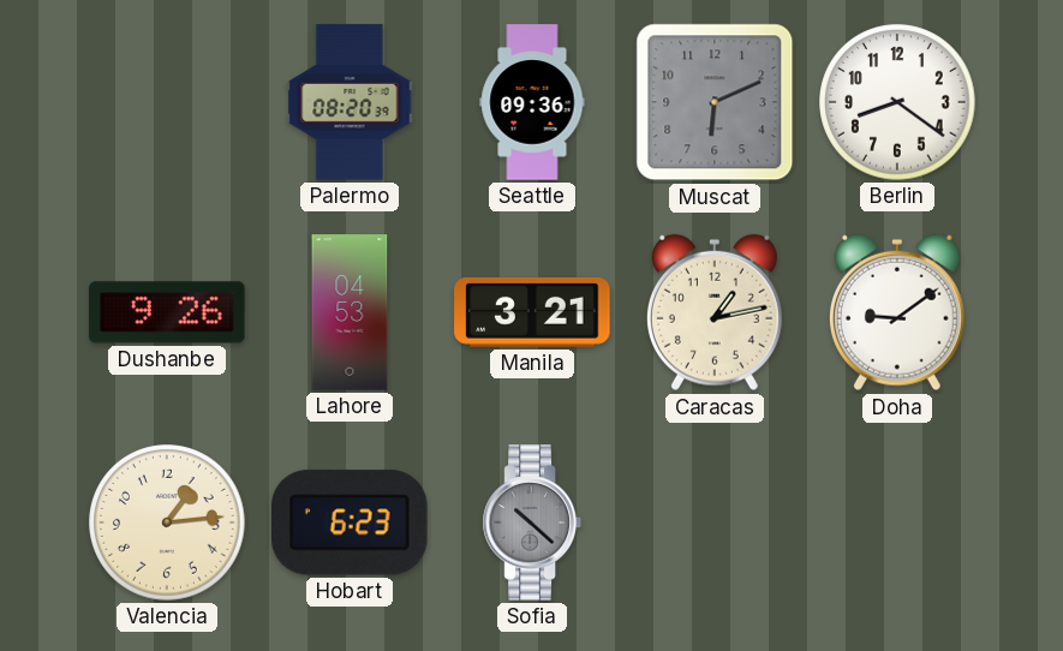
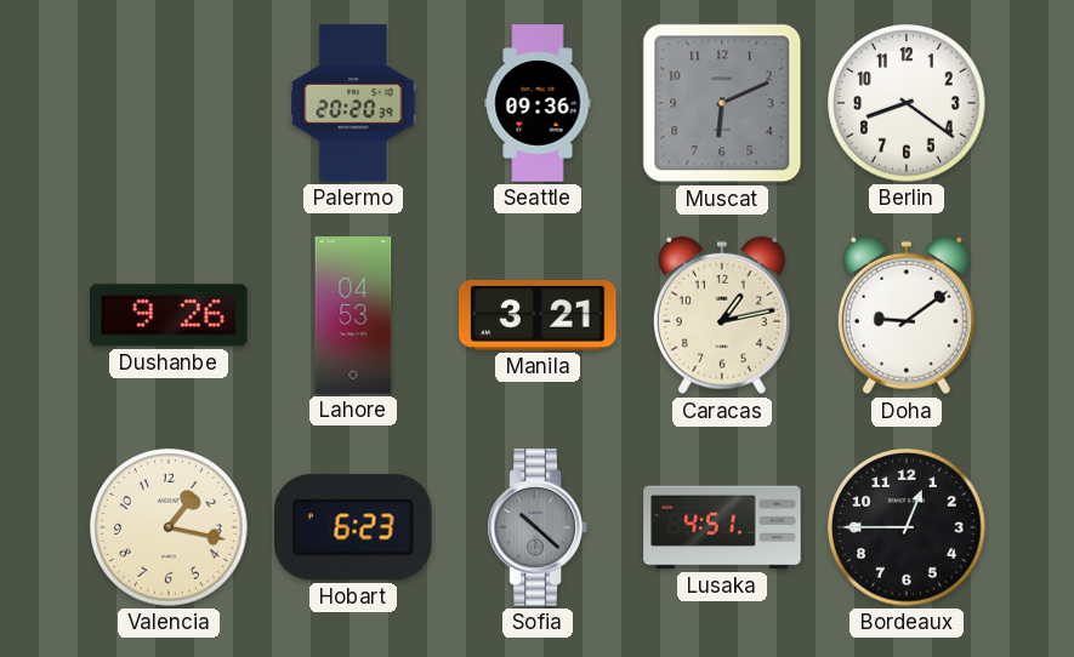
Palermo: 08:20 -> 20:20 (353, 103)
Valencia: 1:14 -> 1:17 (169, 527)
Lusaka: none -> 4:51 (722, 527)
Bordeaux: none -> 12:45 (907, 527)
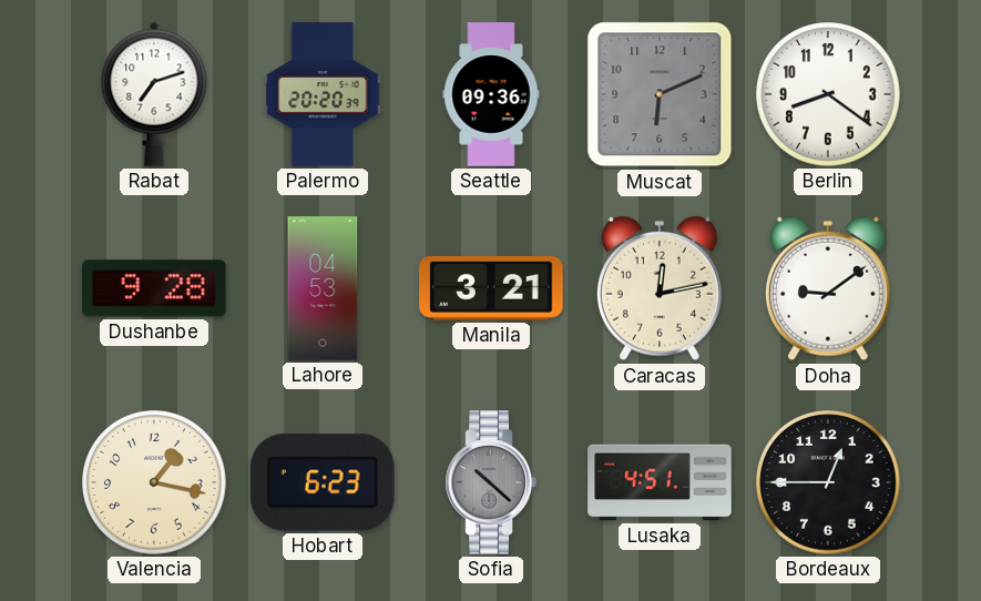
Rabat: none -> 7:12 (154, 94)
Dushanbe: 9:26 -> 9:28 (154, 288)
Caracas: 1:13 -> 12:13 (660, 288)
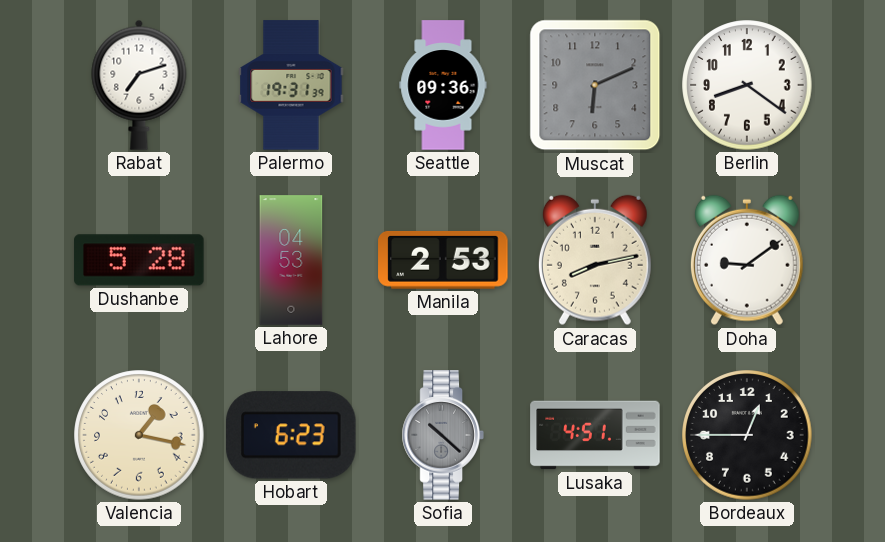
Palermo: 20:20 -> 19:31 (291, 85)
Dushanbe: 9:28 -> 5:28 (139, 260)
Manila: 3:21 -> 2:53 (443, 260)
Caracas: 12:13 -> 8:13 (595, 260)
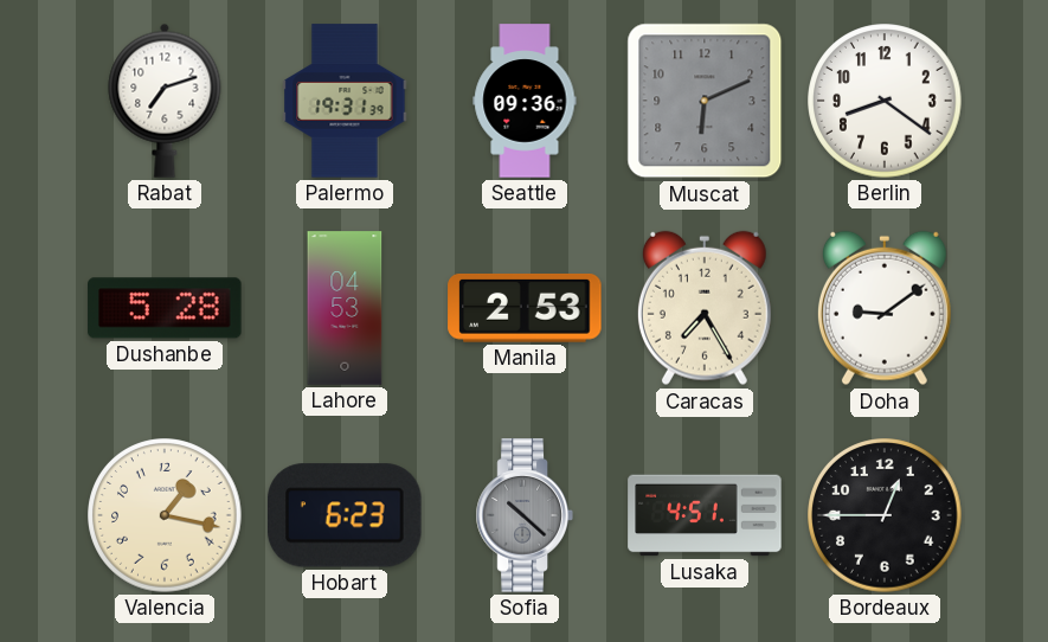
Caracas: 8:13 -> 7:25 (705, 308)
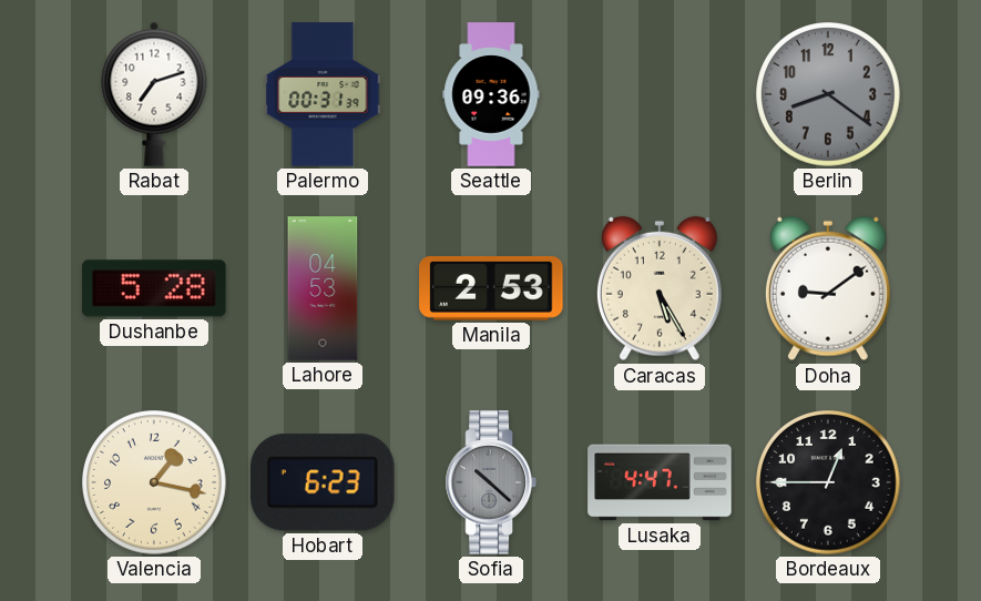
Palermo: 19:31 -> 00:31 (323, 94)
Muscat: 6:11 -> none (705, 101)
Berlin dial: white -> grey (828, 94)
Caracas: 7:25 -> 5:25 (660, 288)
Lusaka: 4:51 -> 4:47 (660, 482)
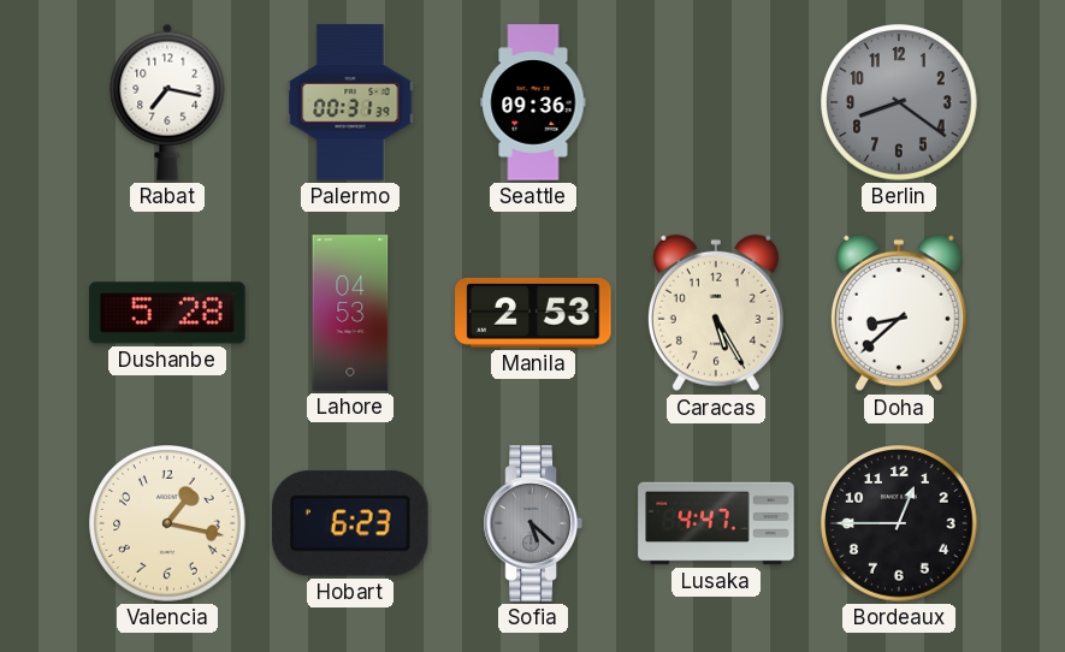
Rabat: 7:12 -> 7:17 (167, 102)
Doha: 9:09 -> 8:38 (899, 313)
Sofia: 10:22 -> 5:22 (533, 523)
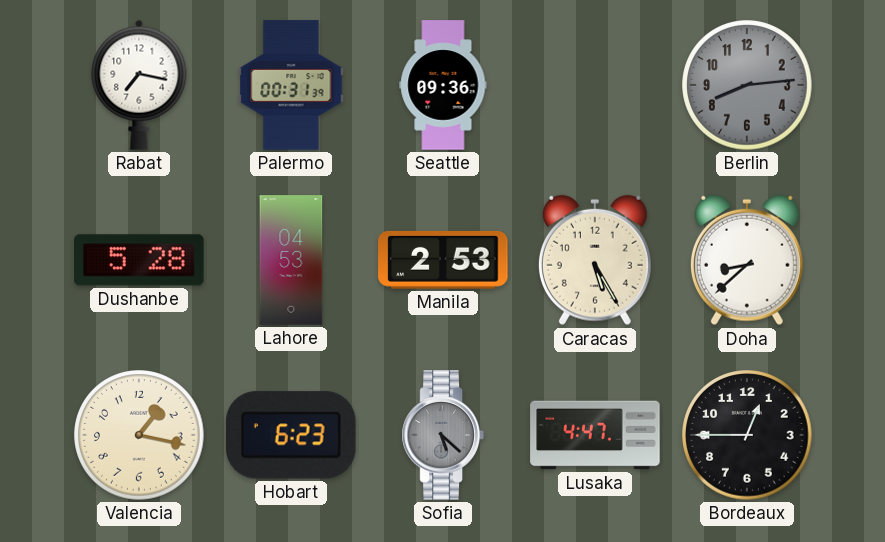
Berlin: 8:21 -> 8:14 (747, 85)
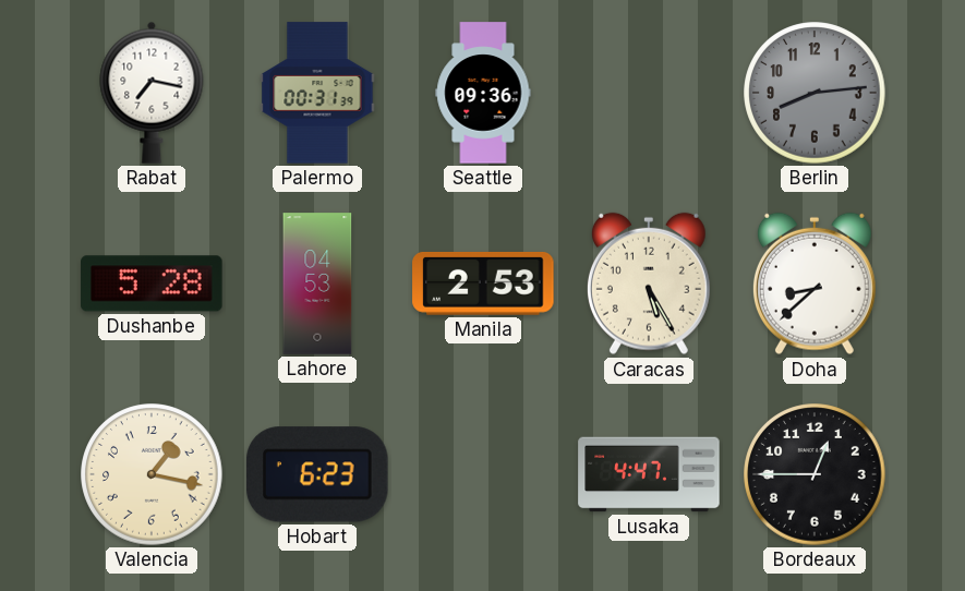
Sofia: 5:22 -> none (443, 435)
